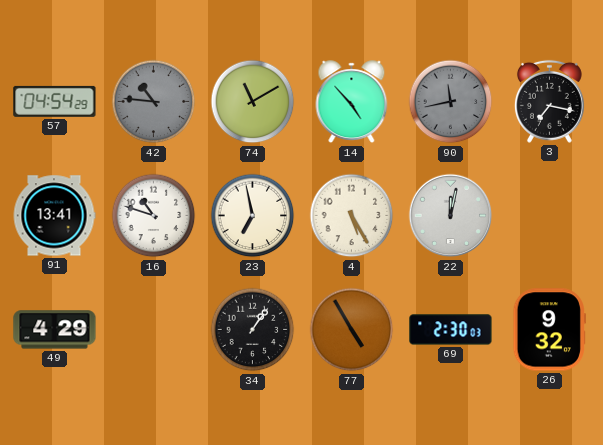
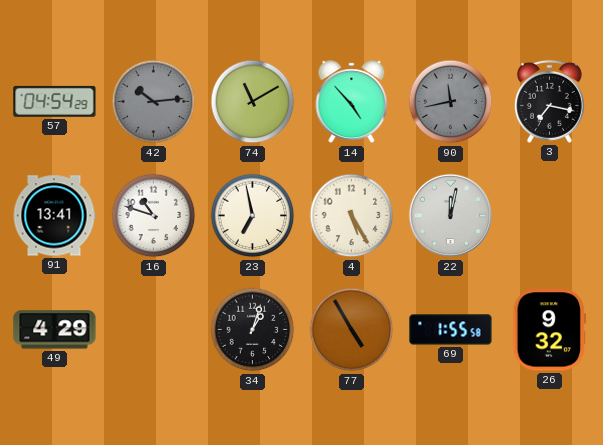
42: 10:46 -> 10:14 (154, 102)
34: 1:06 -> 1:03 (253, 330)
69: 2:30 -> 1:55 (451, 330)
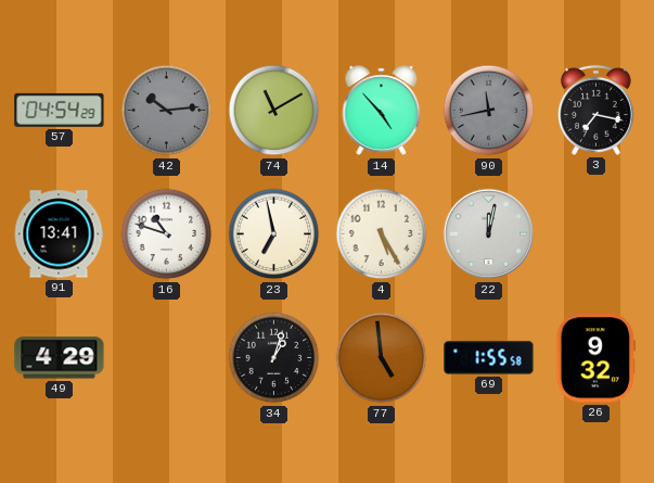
77: 4:55 -> 4:59 (382, 358)
